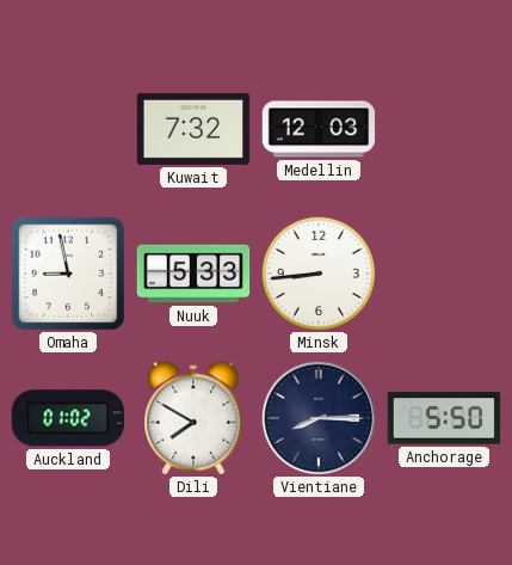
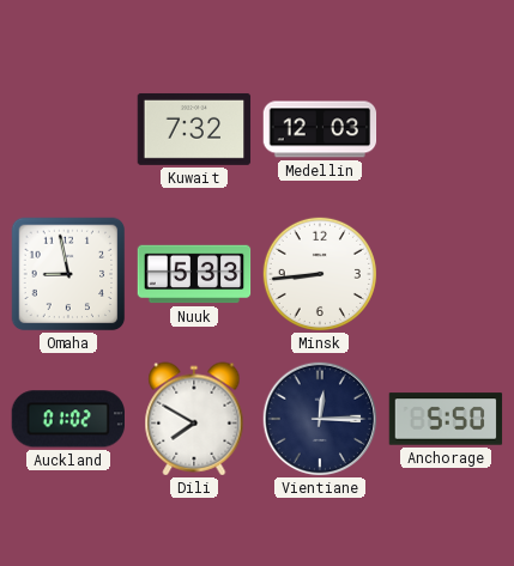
Vientiane: 8:15 -> 12:15 (320, 419)
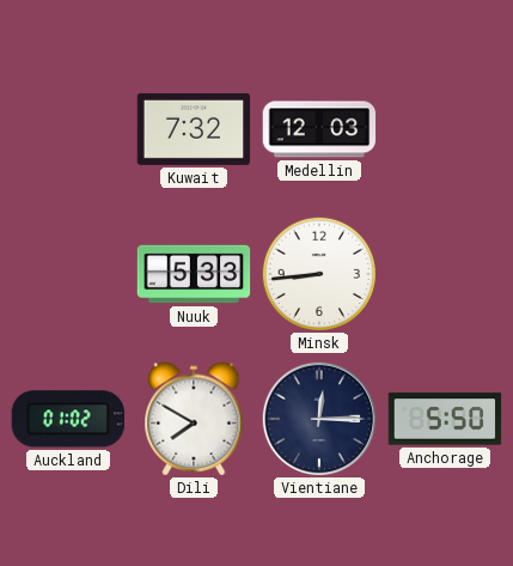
Omaha: 8:58 -> none (68, 274)
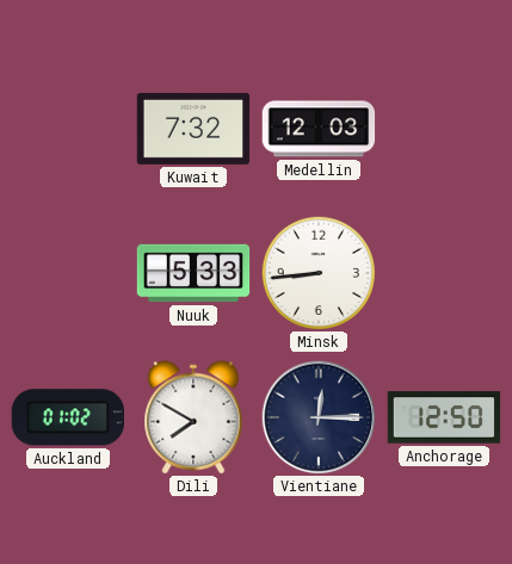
Anchorage: 5:50 -> 12:50 (444, 417)
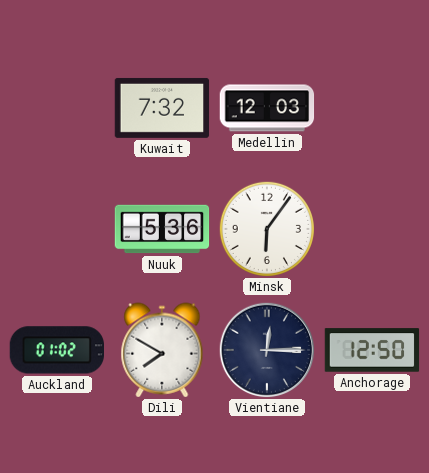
Nuuk: 5:33 -> 5:36 (162, 229)
Minsk: 8:44 -> 6:06 (267, 229)
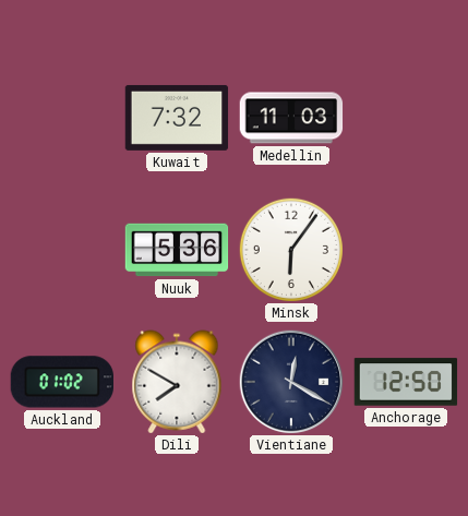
Medellin: 12:03 -> 11:03 (291, 118)
Vientiane: 12:15 -> 12:20 (291, 382)
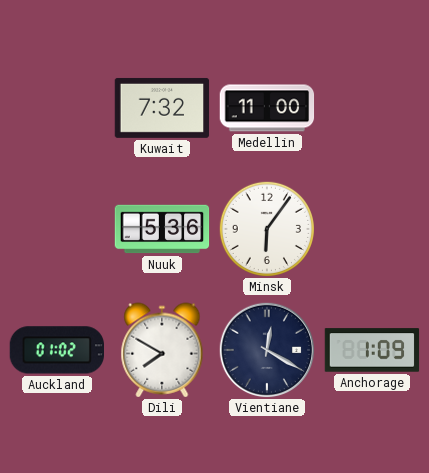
Medellin: 11:03 -> 11:00 (267, 108)
Anchorage: 12:50 -> 1:09 (372, 350)
